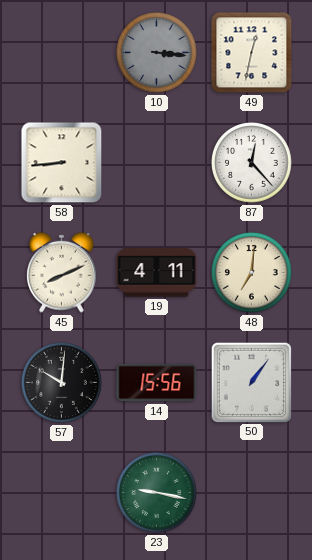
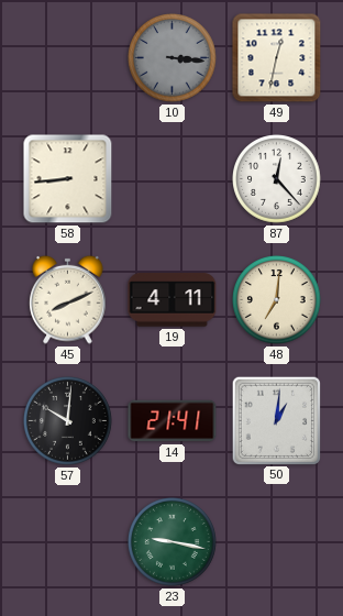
14: 15:56 -> 21:41 (173, 421)
50: 1:06 -> 1:01 (276, 420)
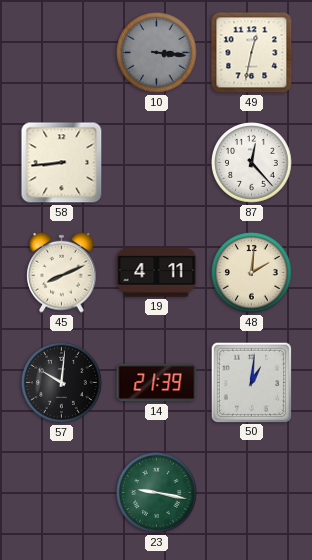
48: 7:01 -> 2:01 (252, 273)
14: 21:41 -> 21:39 (157, 383)
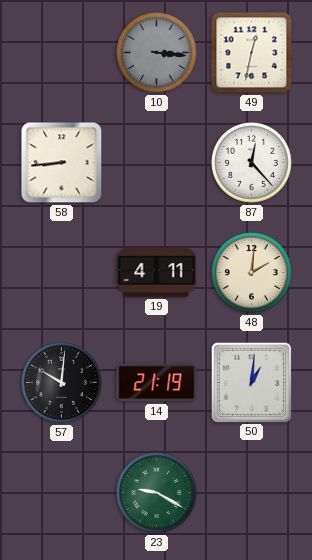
45: 8:11 -> none (62, 272)
14: 21:39 -> 21:19 (157, 383)
23: 9:17 -> 9:20 (157, 493)
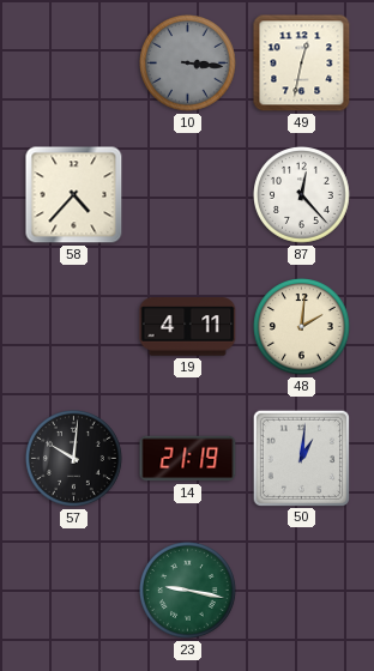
58: 8:44 -> 4:37 (74, 195)
23: 9:20 -> 9:17 (188, 591)
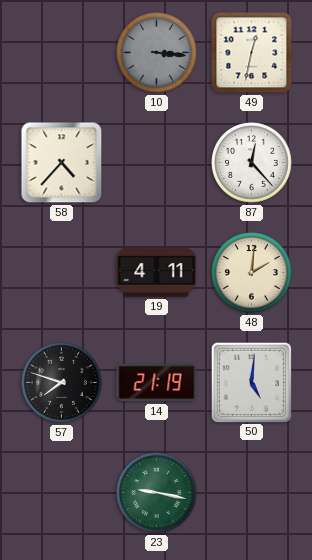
57: 10:01 -> 7:48 (62, 383)
50: 1:01 -> 5:01 (251, 382)
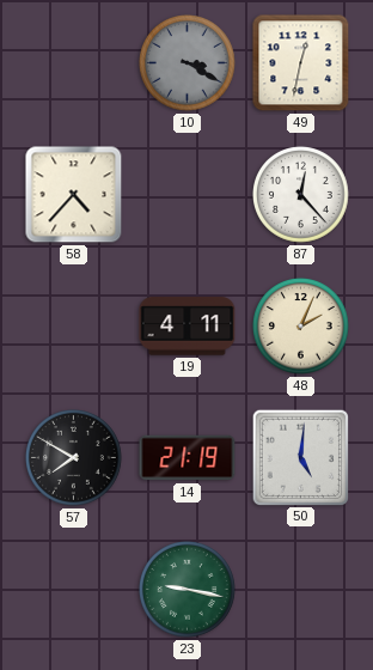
10: 3:16 -> 3:20 (188, 63)
48: 2:01 -> 2:04 (301, 327)
57: 7:48 -> 7:50 (74, 458)
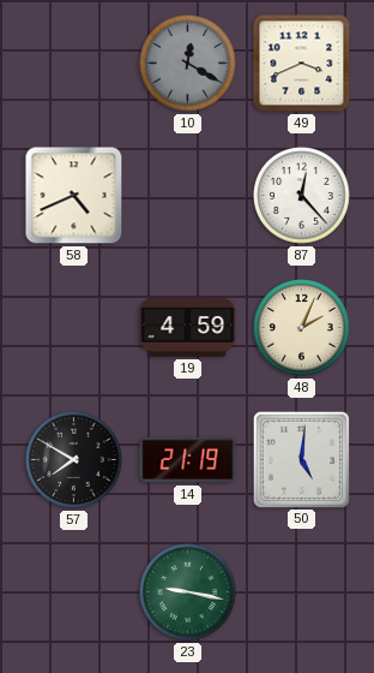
10: 3:20 -> 12:20 (188, 64)
49: 12:32 -> 3:41 (302, 64)
58: 4:37 -> 4:41 (74, 196)
19: 4:11 -> 4:59 (188, 328)
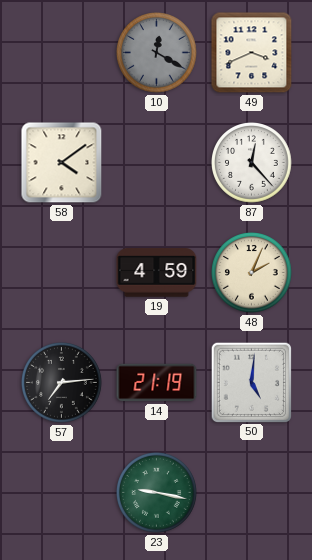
58: 4:41 -> 4:09 (62, 163)
57: 7:50 -> 7:14 (62, 383)
